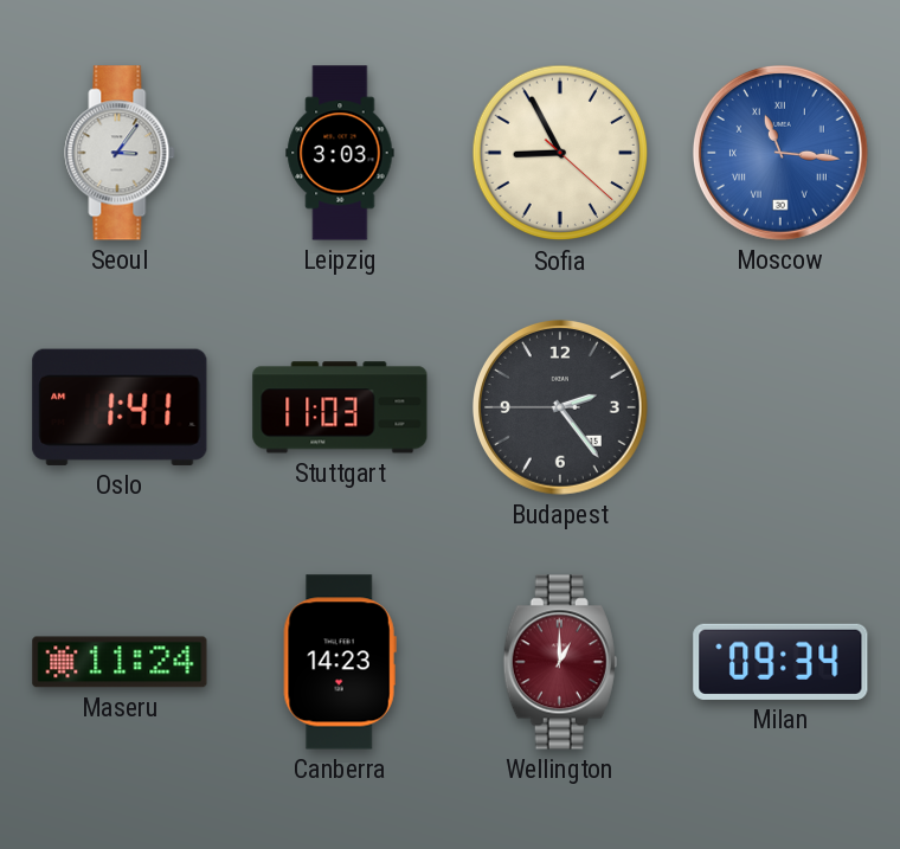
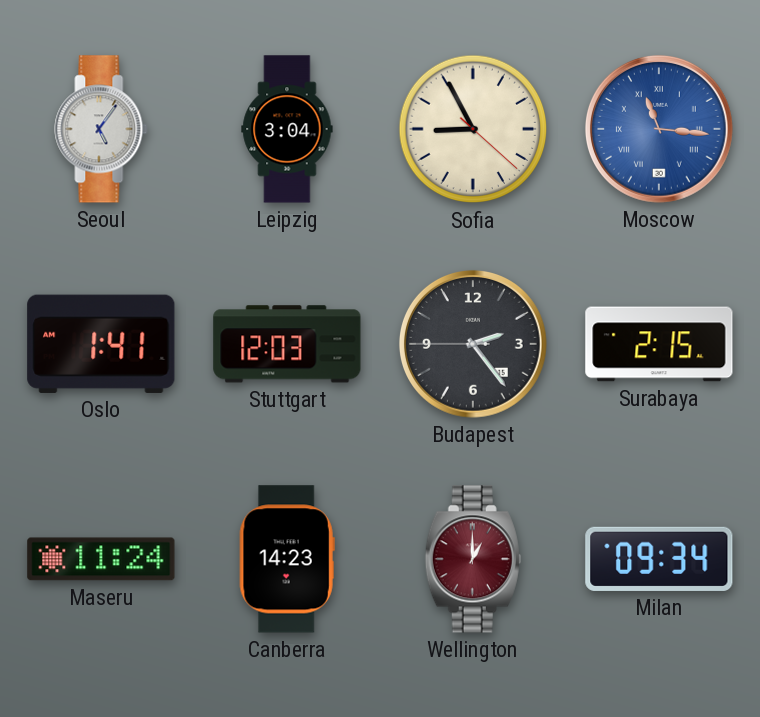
Seoul: 3:06 -> 5:06 (101, 129)
Leipzig: 3:03 -> 3:04 (287, 129)
Stuttgart: 11:03 -> 12:03 (287, 344)
Surabaya: none -> 2:15 (659, 344)
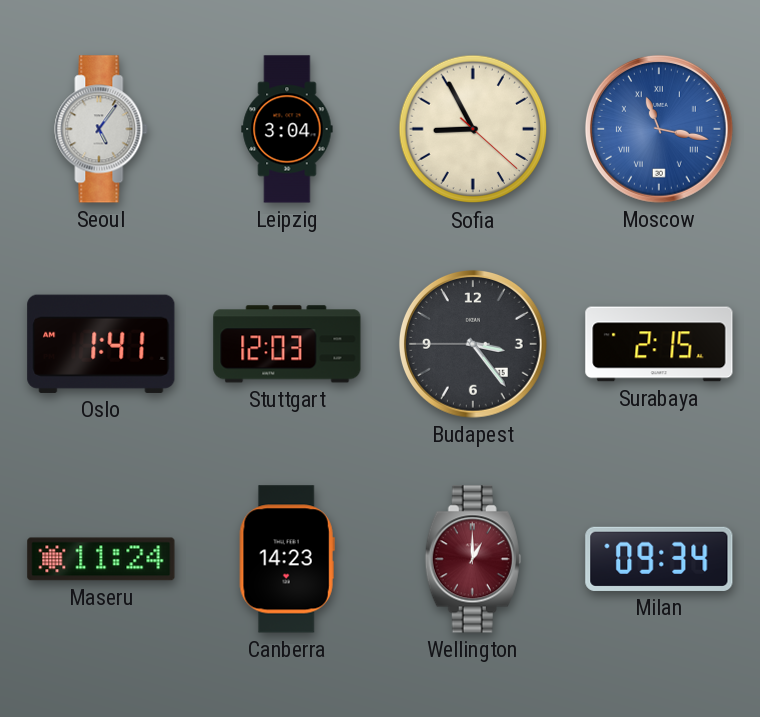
Moscow: 11:16 -> 11:17 (659, 129)
Budapest: 2:23 -> 3:23 (473, 344)
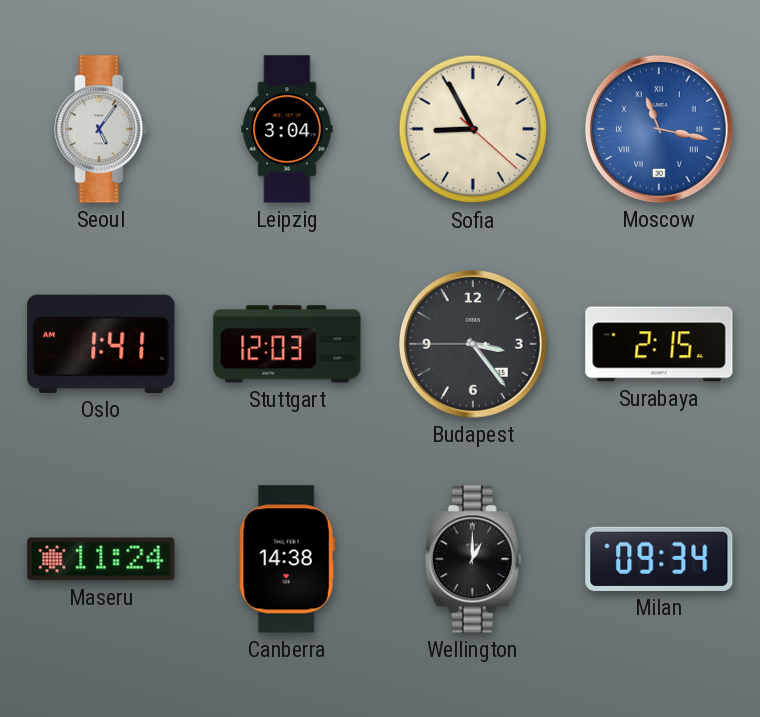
Canberra: 14:23 -> 14:38 (287, 559)
Wellington dial: burgundy -> black (473, 559)
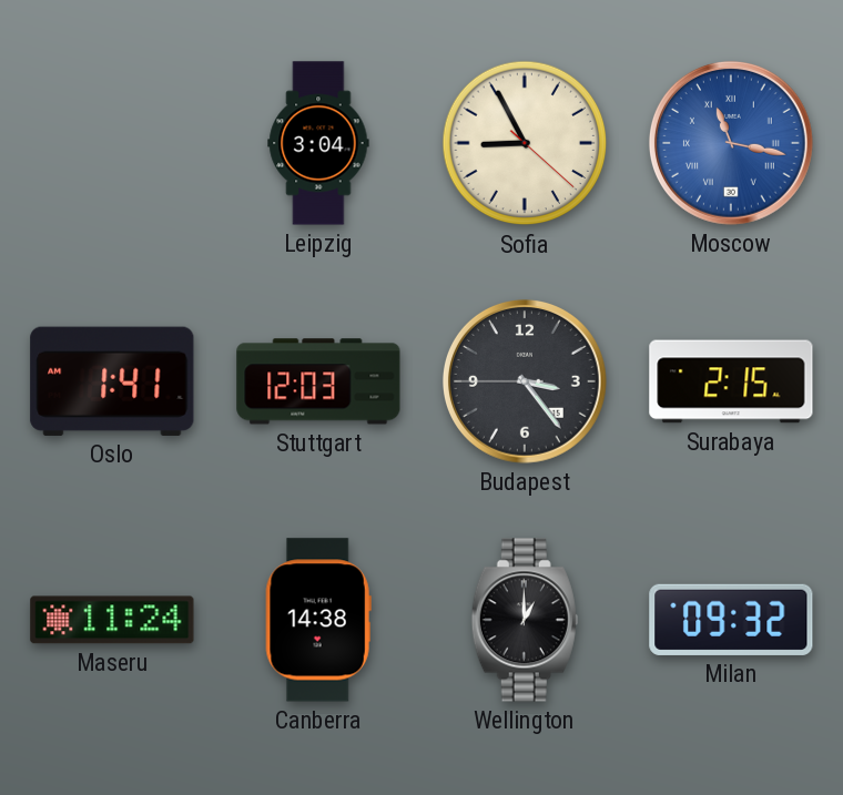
Seoul: 5:06 -> none (101, 129)
Milan: 09:34 -> 09:32 (731, 620)
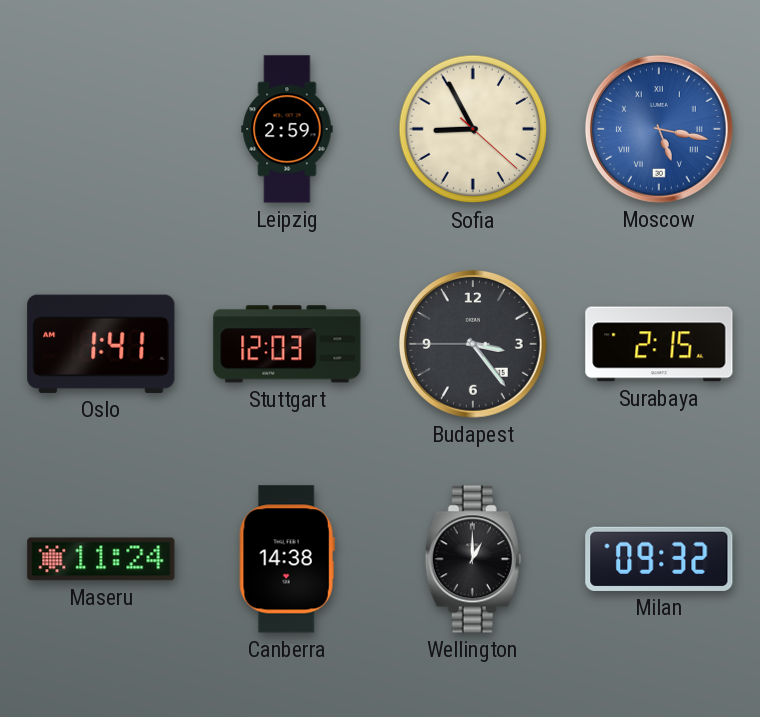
Leipzig: 3:04 -> 2:59 (287, 129)
Moscow: 11:17 -> 5:17 (659, 129)
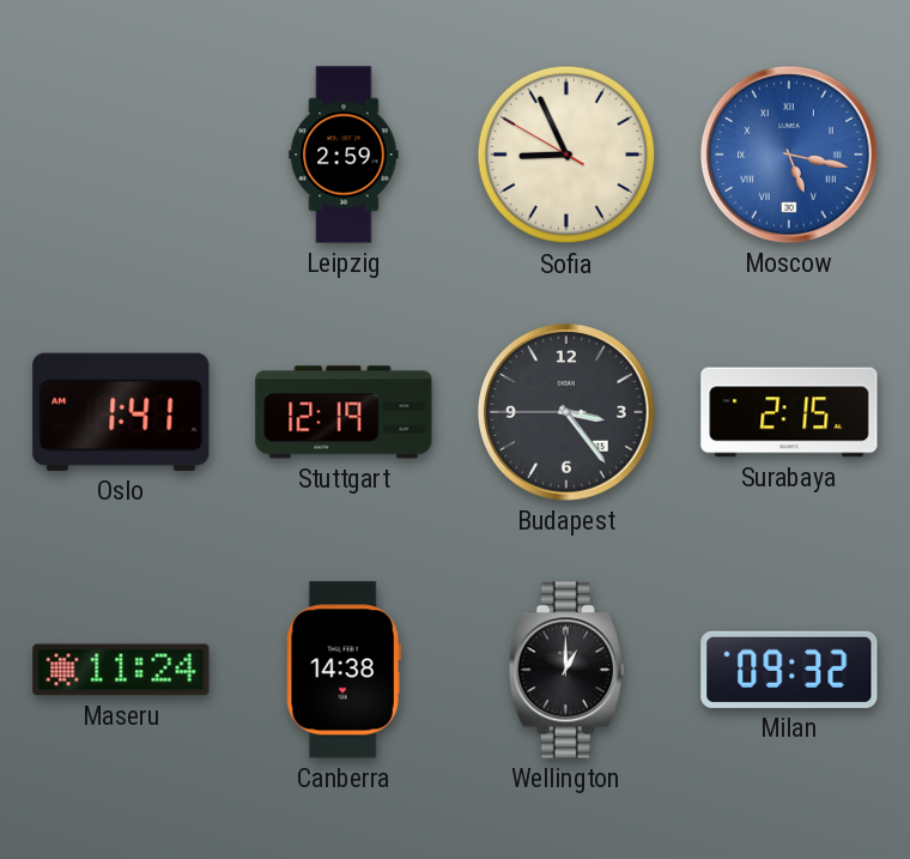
Sofia: 8:55:22 -> 8:55:50 (566, 155)
Stuttgart: 12:03 -> 12:19 (344, 412)
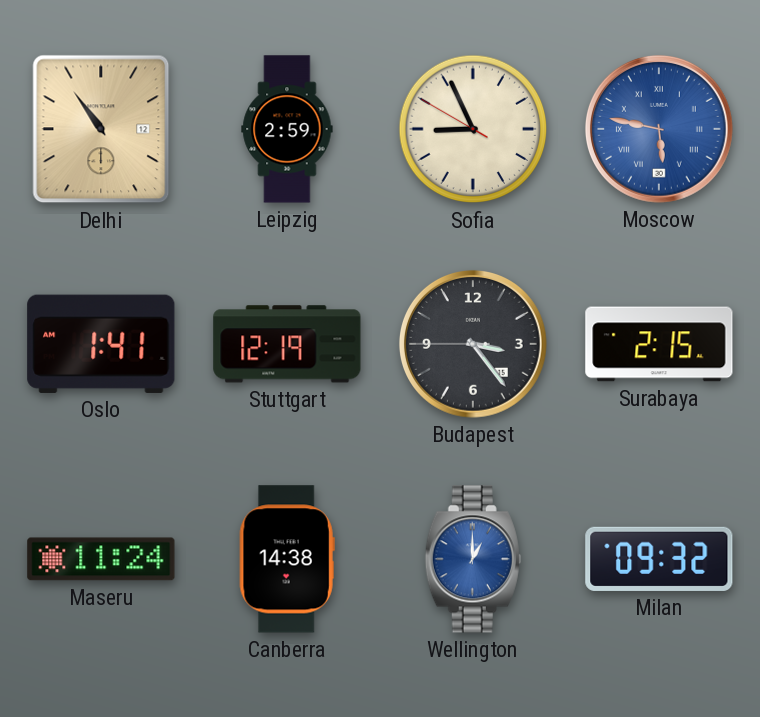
Delhi: none -> 10:54 (101, 129)
Moscow: 5:17 -> 5:47 (659, 129)
Wellington dial: black -> blue (473, 559)
